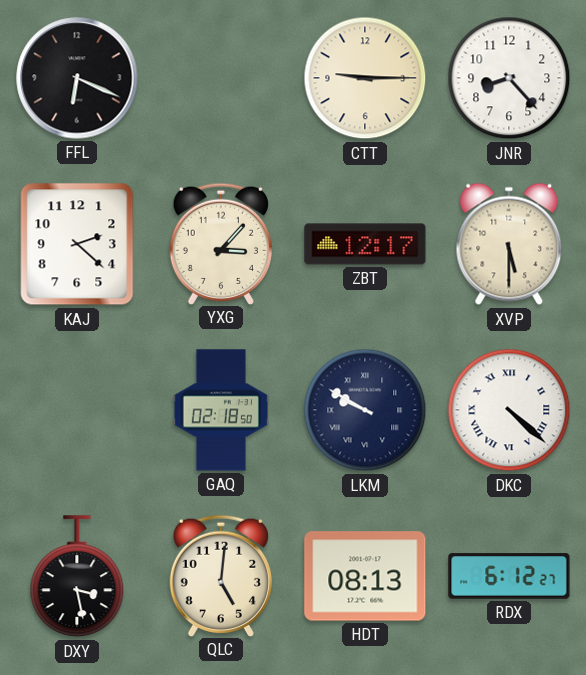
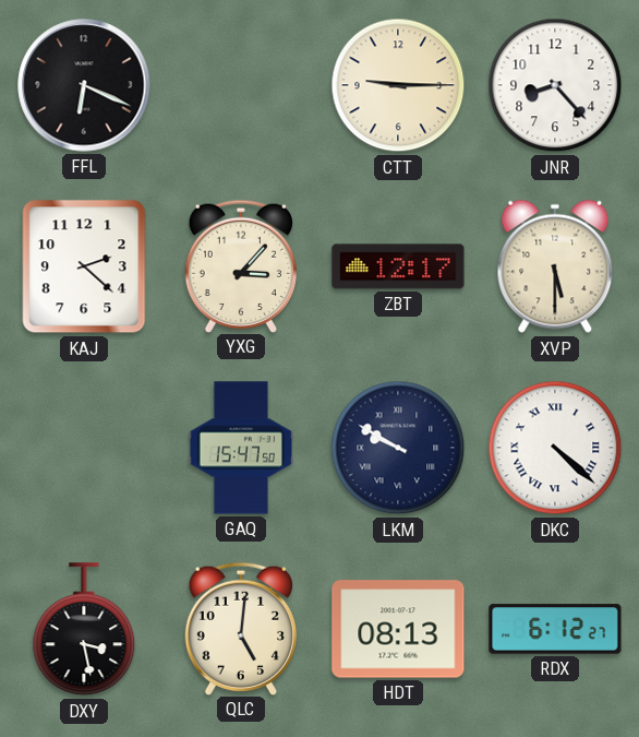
GAQ: 02:18 -> 15:47 (240, 448)
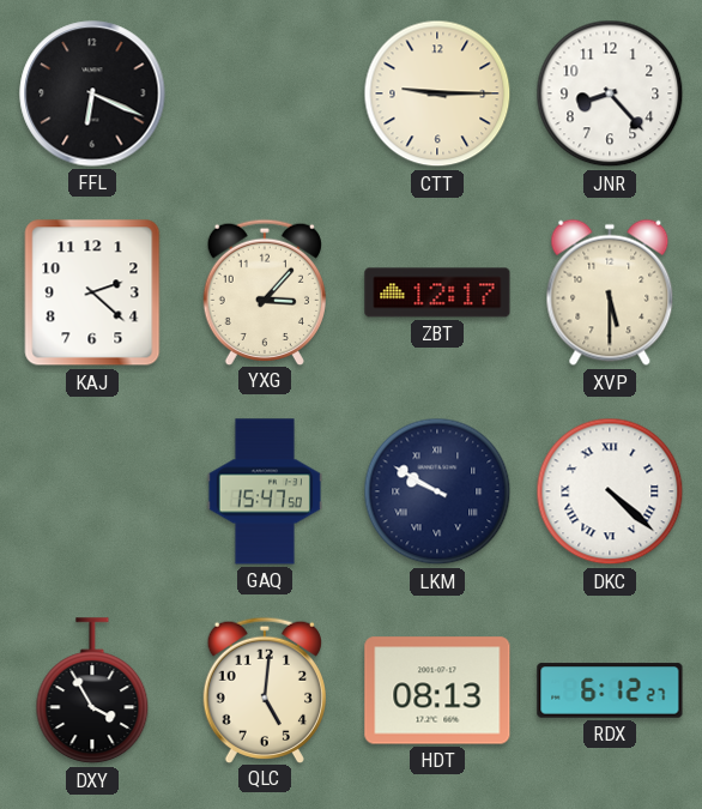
DXY: 3:28 -> 3:55 (92, 692)
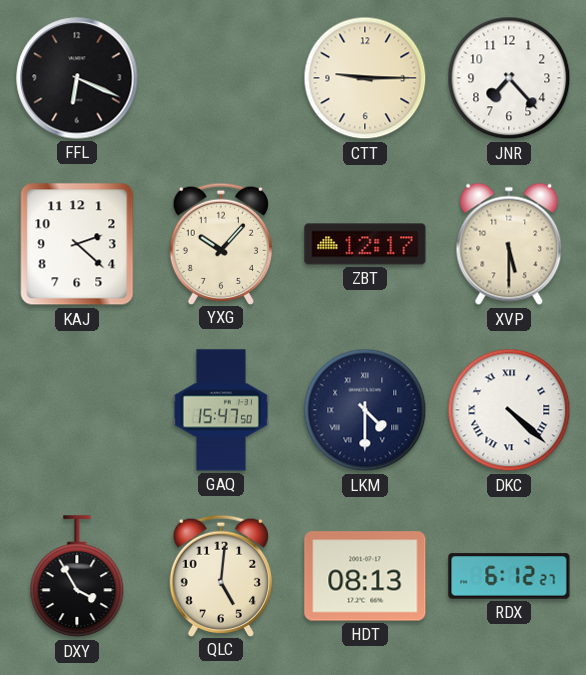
JNR: 8:23 -> 7:23 (509, 78)
YXG: 3:07 -> 10:07 (221, 243)
LKM: 9:50 -> 4:30 (365, 410)
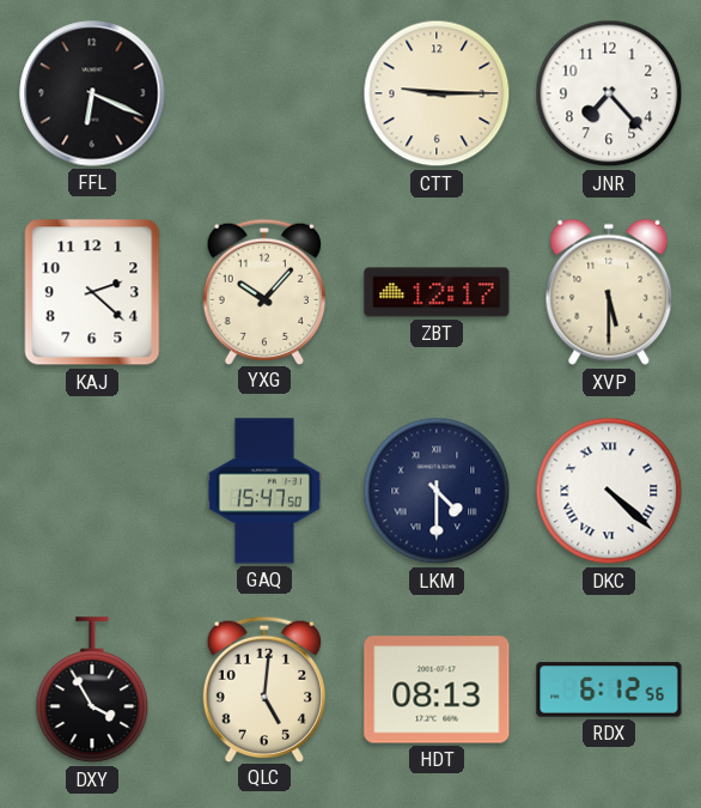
RDX: 6:12:27 -> 6:12:56 (609, 689)
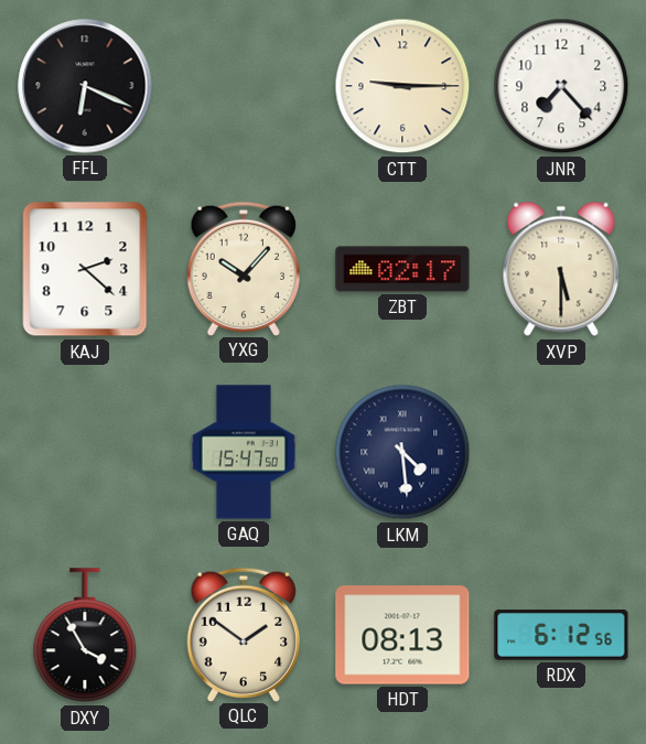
ZBT: 12:17 -> 02:17 (402, 269)
LKM: 4:30 -> 4:29 (402, 452)
DKC: 4:22 -> none (609, 491)
QLC: 5:01 -> 1:51 (244, 634)
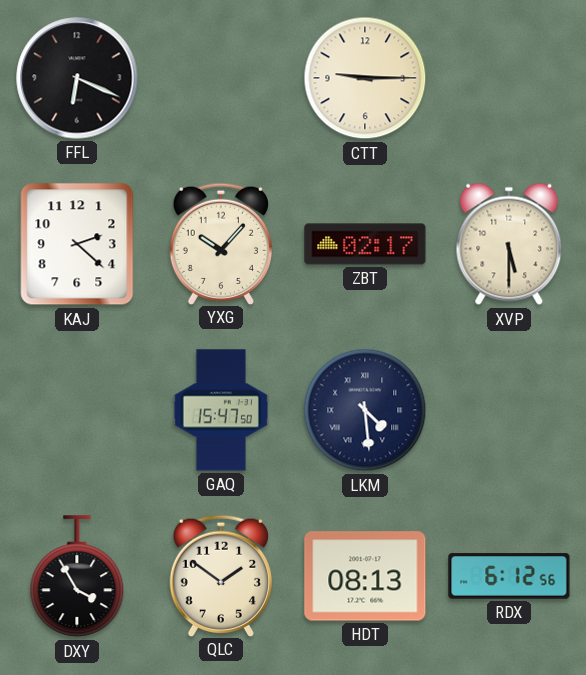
JNR: 7:23 -> none (561, 86)
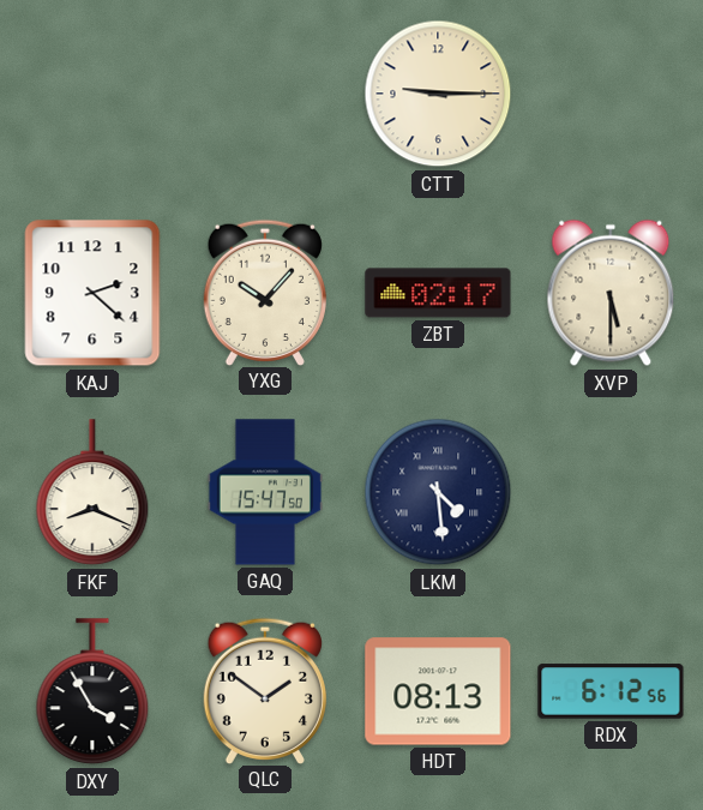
FFL: 6:19 -> none (77, 78)
FKF: none -> 8:19 (92, 493)
